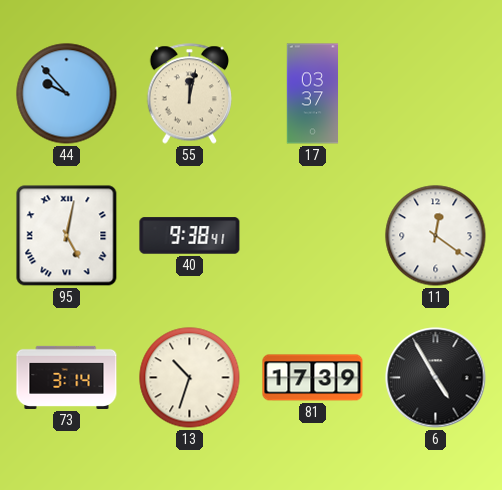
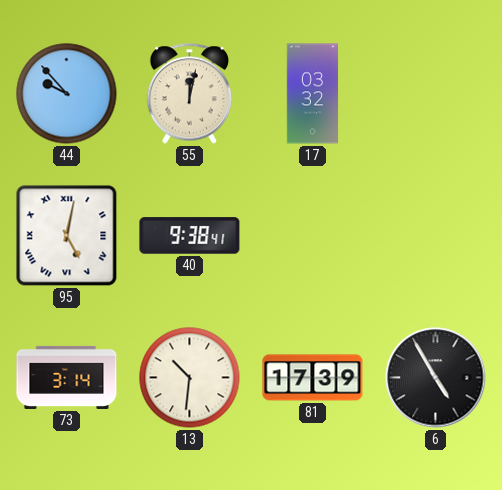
17: 03:37 -> 03:32 (313, 94)
11: 12:21 -> none (436, 236)
13: 10:33 -> 10:31 (190, 378)
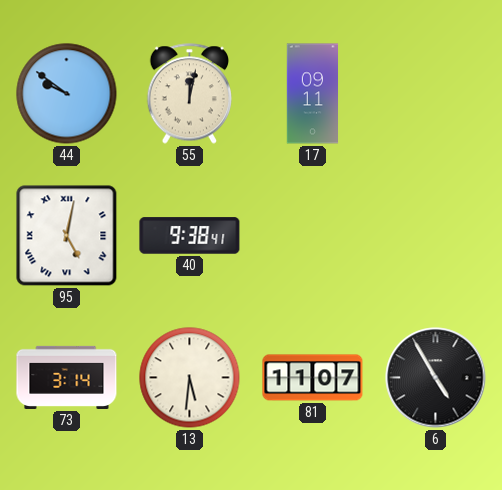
44: 9:53 -> 9:51 (67, 94)
17: 03:32 -> 09:11 (313, 94)
13: 10:31 -> 5:31 (190, 378)
81: 17:39 -> 11:07 (313, 378)
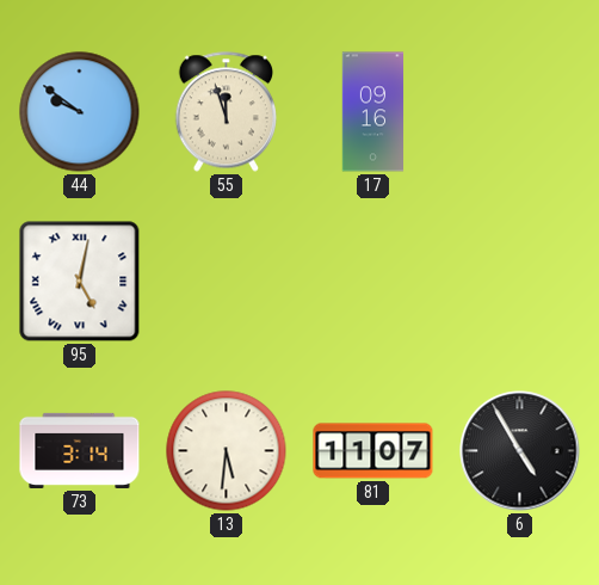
55: 12:02 -> 11:57 (226, 112)
17: 09:11 -> 09:16 (373, 112)
40: 9:38 -> none (190, 236)
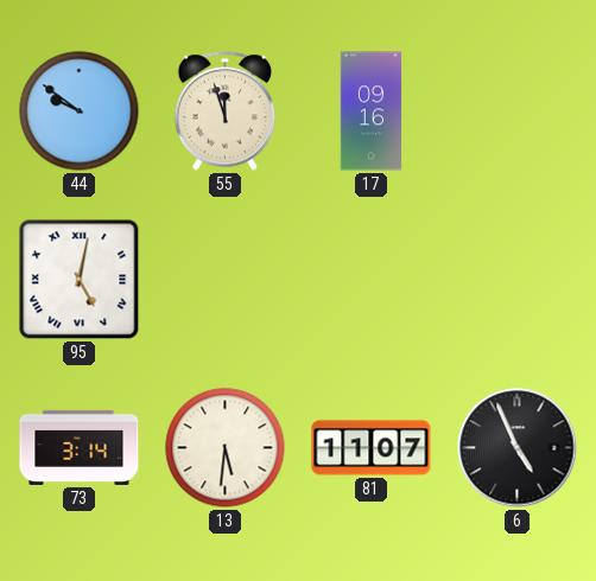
6: 4:55 -> 4:56 (518, 448)
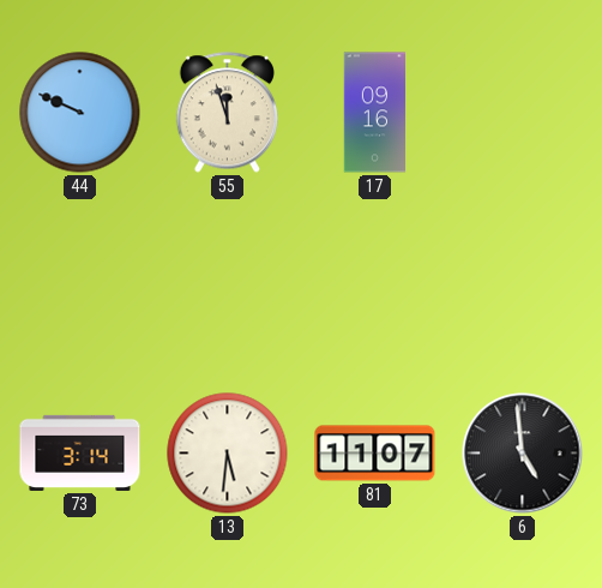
44: 9:51 -> 9:49 (80, 113)
95: 5:02 -> none (80, 280)
6: 4:56 -> 4:59 (523, 454)
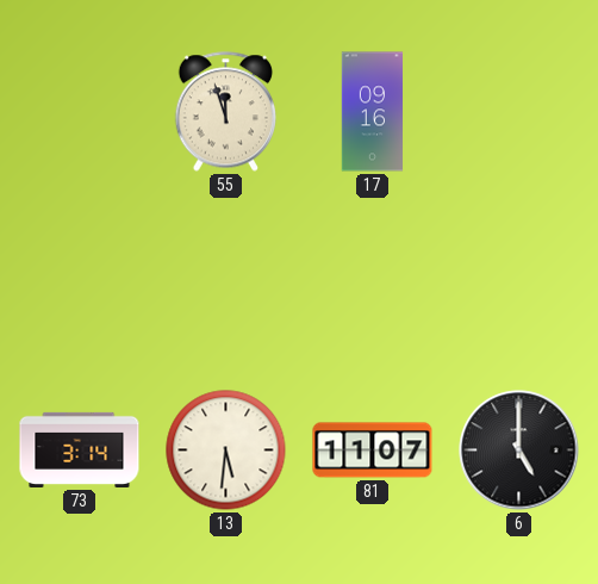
44: 9:49 -> none (80, 113)
6: 4:59 -> 5:00 (519, 451)
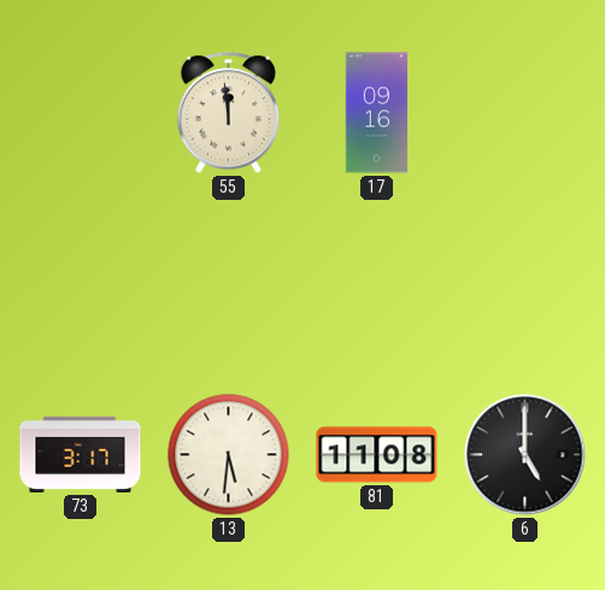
55: 11:57 -> 11:59 (228, 113)
73: 3:14 -> 3:17 (81, 454)
81: 11:07 -> 11:08 (377, 455)
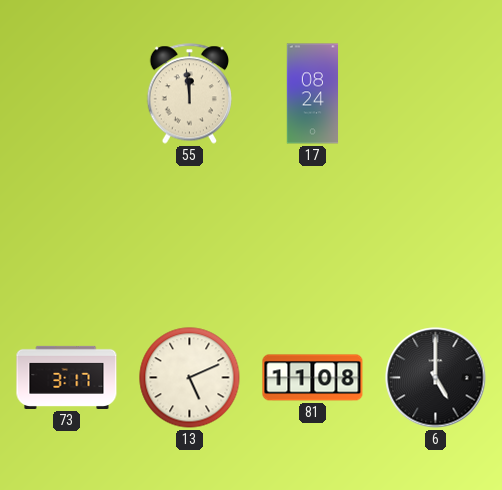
17: 09:16 -> 08:24 (313, 94)
13: 5:31 -> 5:11 (190, 378)
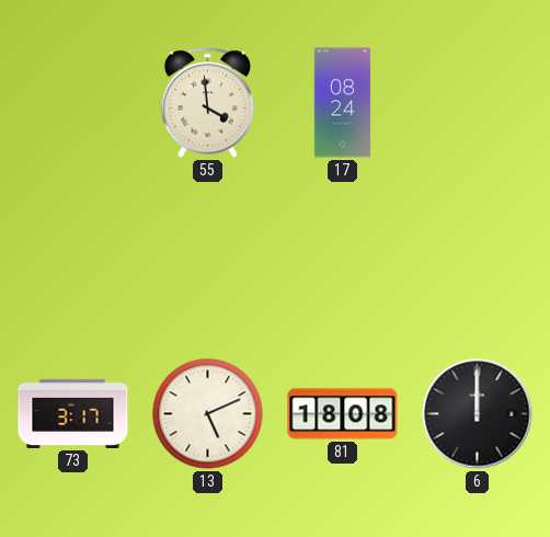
55: 11:59 -> 3:59 (207, 103)
81: 11:08 -> 18:08 (343, 414)
6: 5:00 -> 12:00 (478, 414)
